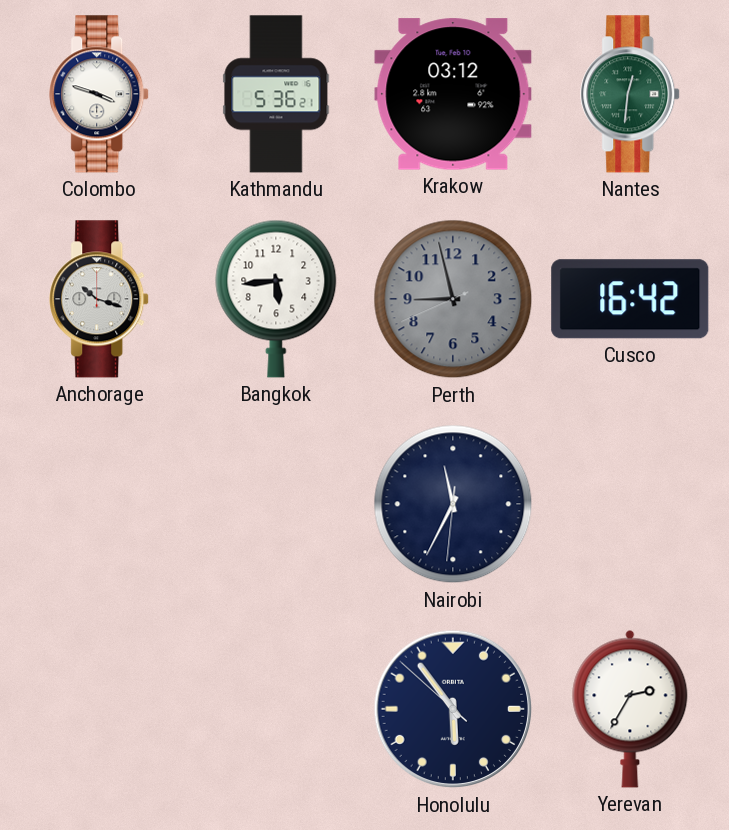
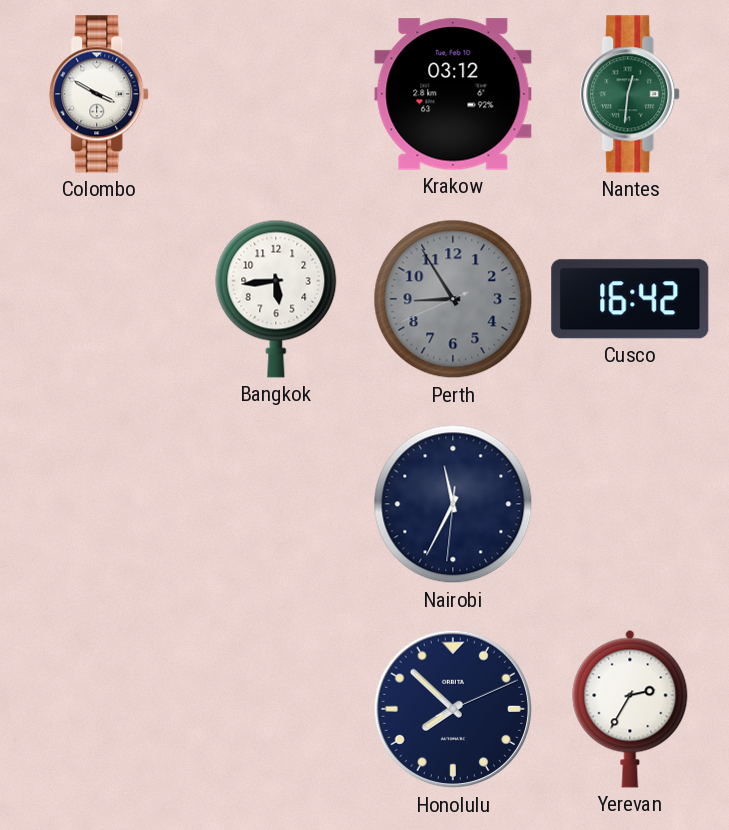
Colombo: 3:48 -> 3:50 (100, 94)
Kathmandu: 5:36 -> none (276, 94)
Anchorage: 10:18 -> none (100, 299)
Perth: 8:57 -> 8:54 (453, 299)
Honolulu: 5:53 -> 7:52 (453, 709)
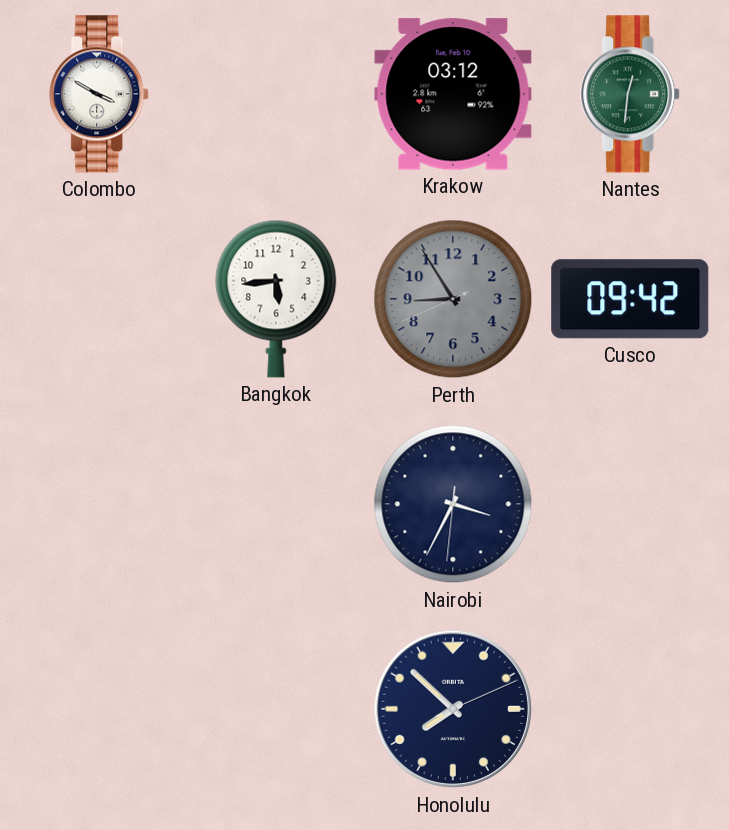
Cusco: 16:42 -> 09:42 (630, 299)
Nairobi: 11:34 -> 3:34 (453, 504)
Yerevan: 2:35 -> none (630, 709)
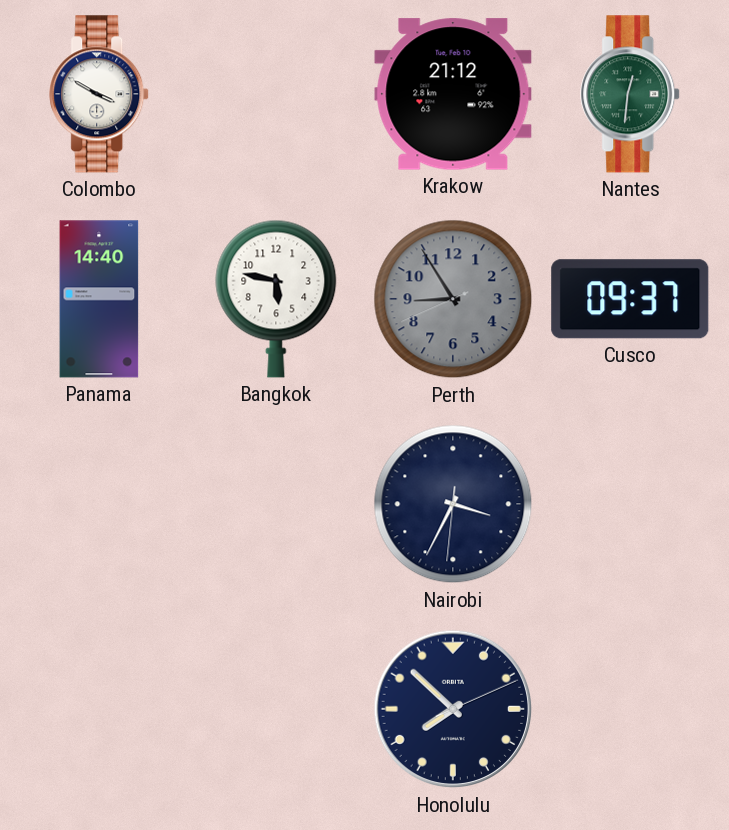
Krakow: 03:12 -> 21:12 (453, 94)
Panama: none -> 14:40 (99, 299)
Bangkok: 5:44 -> 5:47 (276, 299)
Cusco: 09:42 -> 09:37 (630, 299)
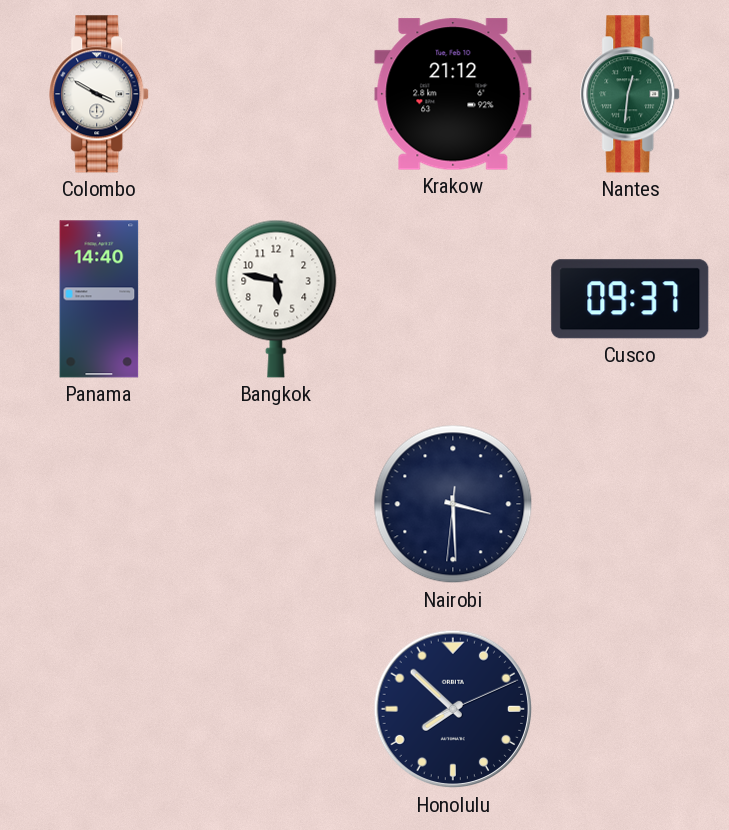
Perth: 8:54 -> none (453, 299)
Nairobi: 3:34 -> 3:29 (453, 504)
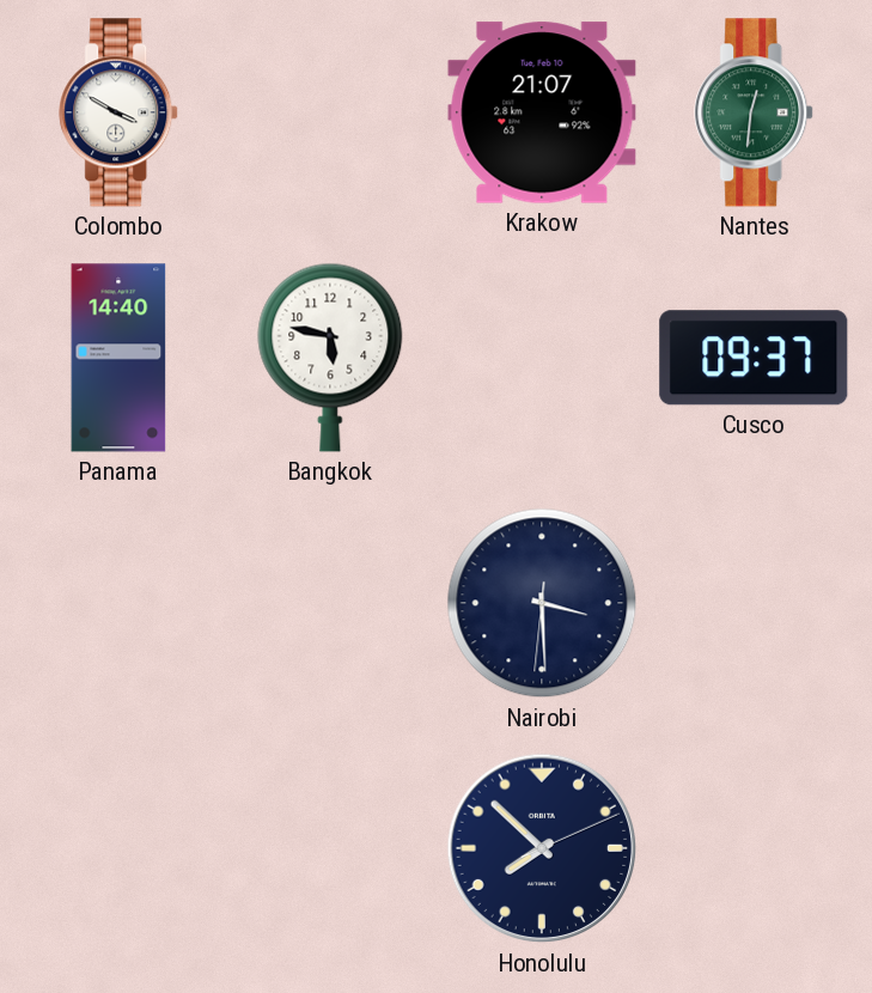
Krakow: 21:12 -> 21:07 (542, 112)
